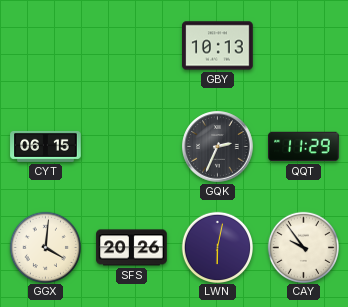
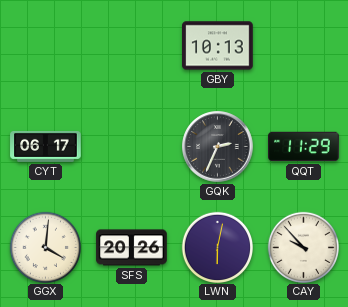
CYT: 06:15 -> 06:17 (46, 146)
CAY: 9:54 -> 9:53 (303, 247)
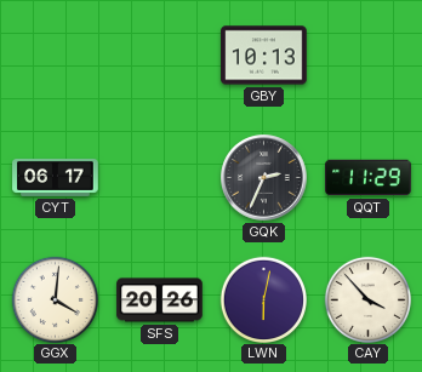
CAY: 9:53 -> 3:53 (367, 299)
